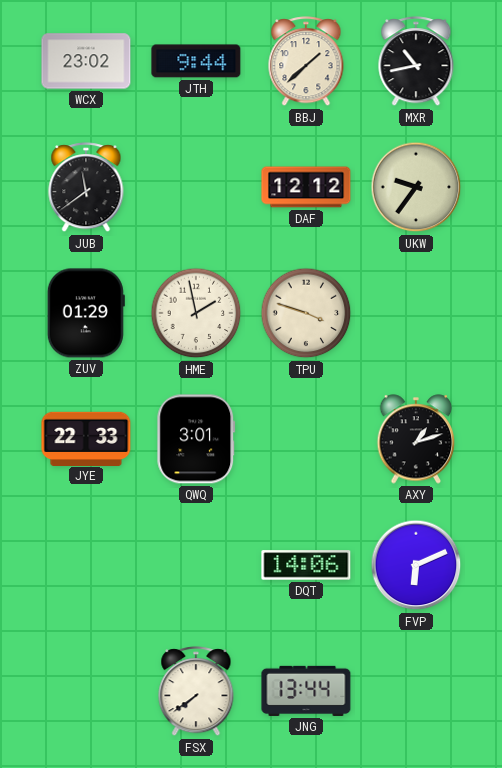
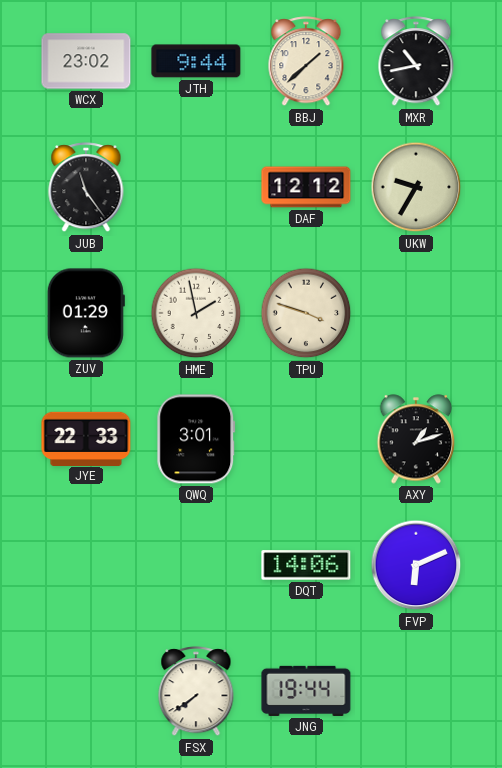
JUB: 11:39 -> 11:24 (86, 188)
UKW: 9:36 -> 9:35 (416, 187)
JNG: 13:44 -> 19:44 (306, 691)
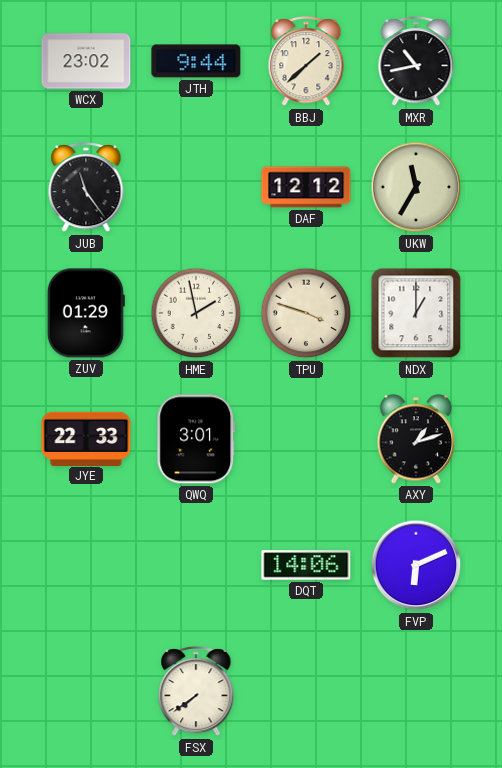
UKW: 9:35 -> 11:35 (416, 187)
NDX: none -> 1:00 (416, 313)
JNG: 19:44 -> none (306, 691)
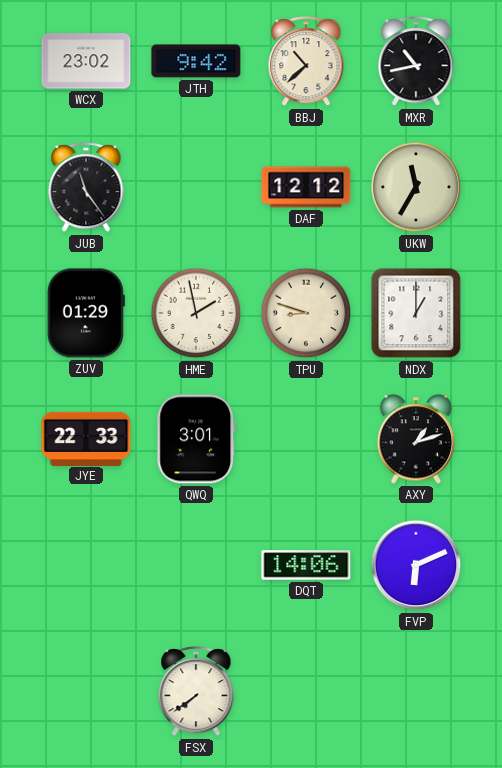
JTH: 9:44 -> 9:42 (196, 61)
BBJ: 1:38 -> 10:38 (306, 62)
TPU: 3:48 -> 8:48 (306, 313)
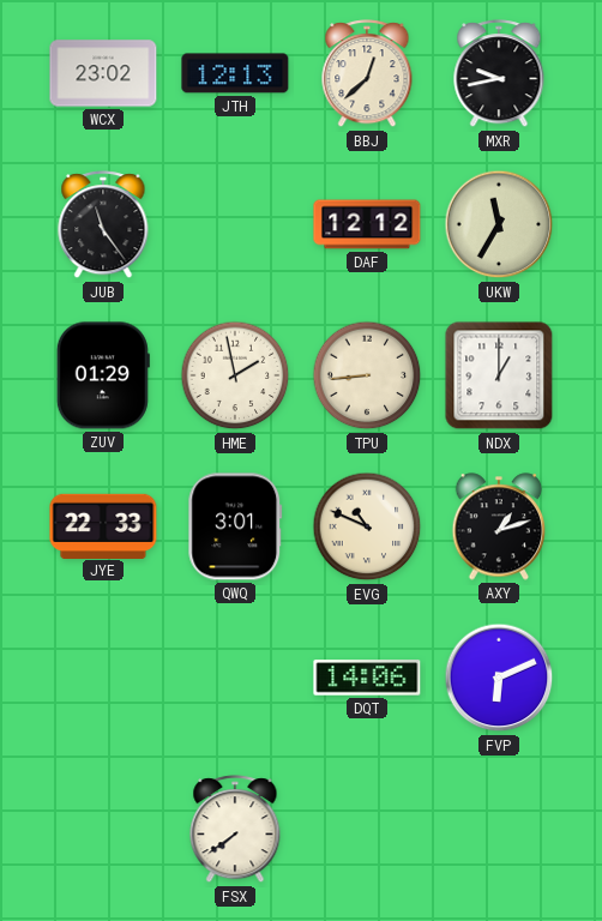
JTH: 9:42 -> 12:13 (235, 73)
BBJ: 10:38 -> 12:38 (367, 74)
MXR: 10:43 -> 9:43 (499, 74)
TPU: 8:48 -> 8:44 (367, 375)
EVG: none -> 10:49 (367, 526)
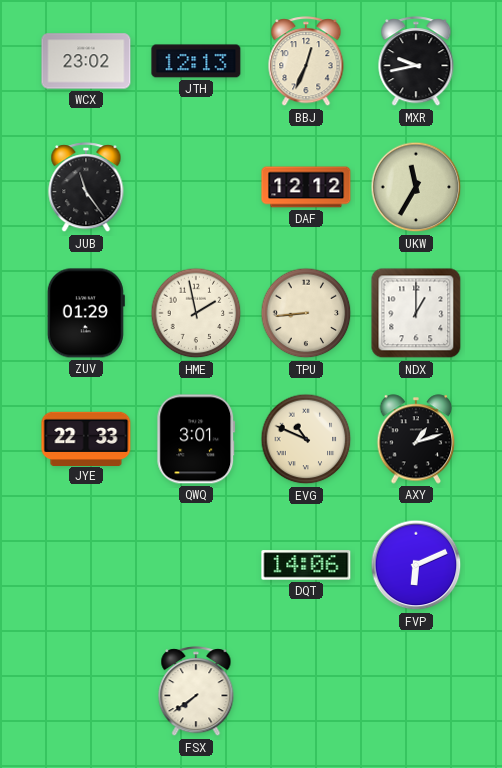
BBJ: 12:38 -> 12:34 (306, 62)
